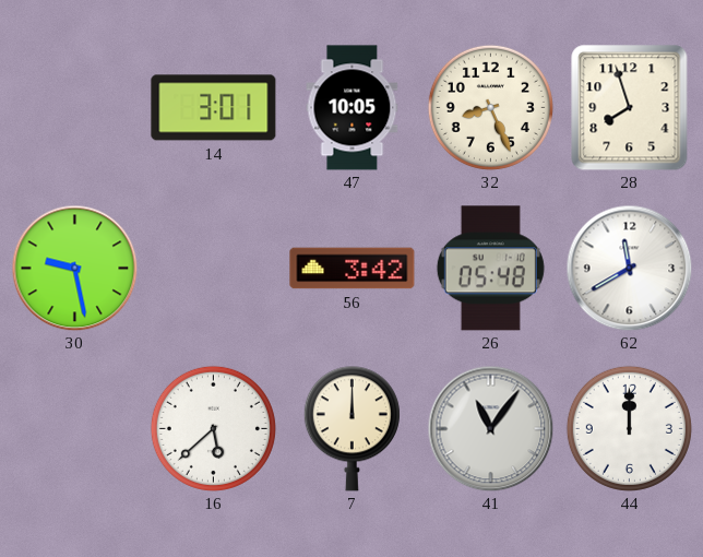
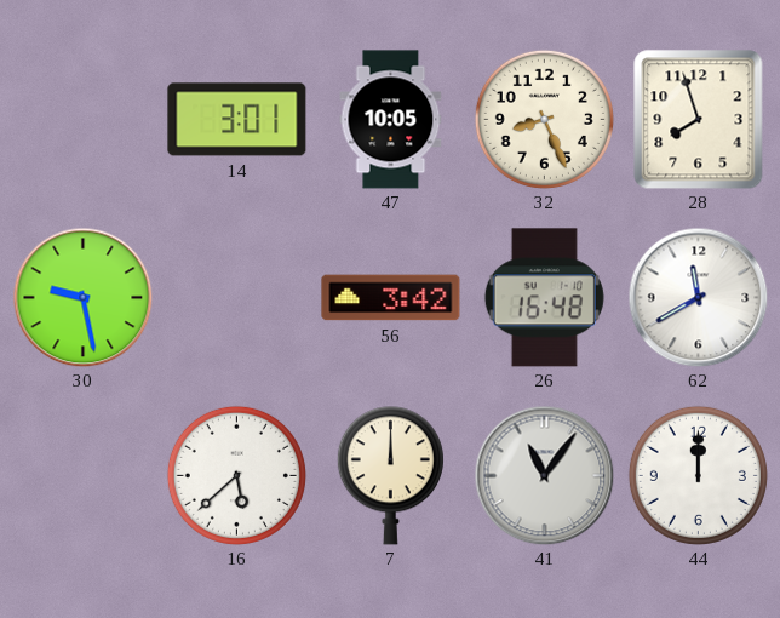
26: 05:48 -> 16:48 (544, 298)
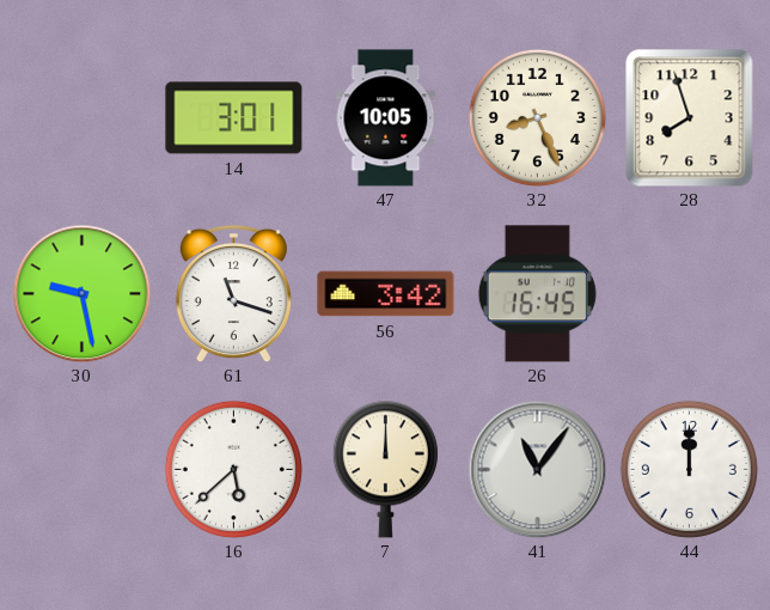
61: none -> 11:18 (233, 293)
26: 16:48 -> 16:45 (537, 294)
62: 11:40 -> none (698, 297)
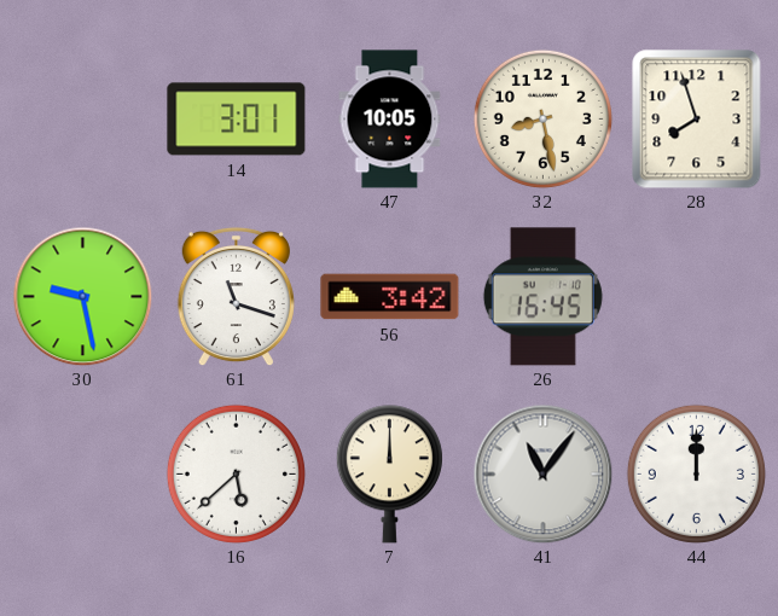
32: 8:26 -> 8:28 (542, 118)
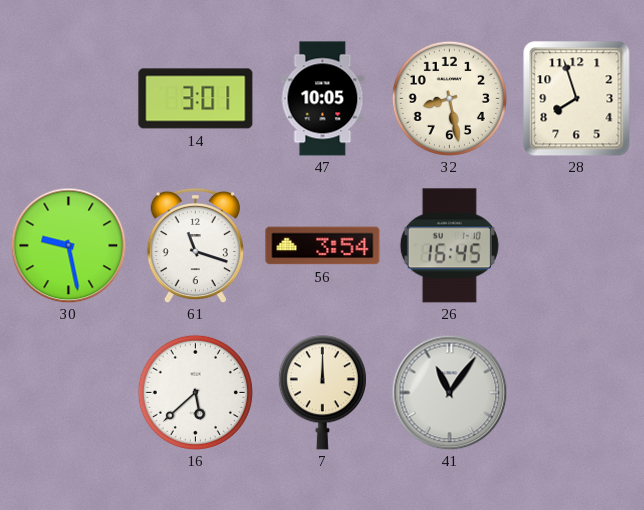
56: 3:42 -> 3:54 (323, 246)
44: 12:00 -> none (696, 473)
